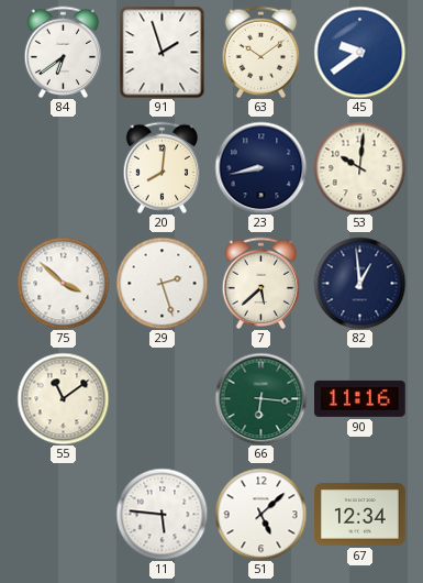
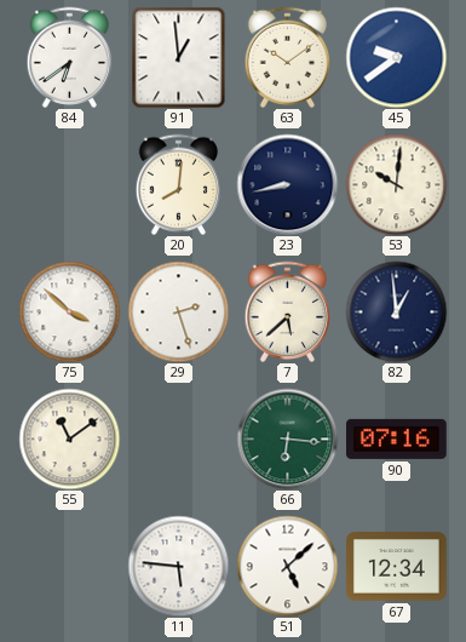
91: 1:57 -> 12:59 (179, 57)
90: 11:16 -> 07:16 (397, 438)
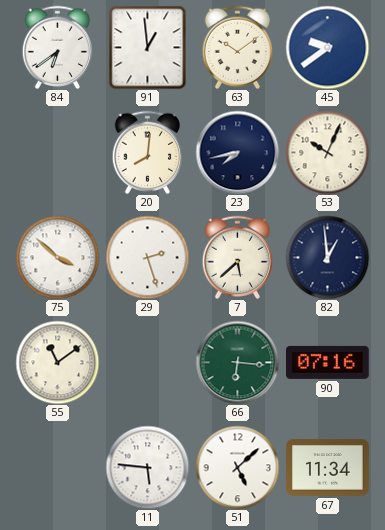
23: 8:43 -> 7:43 (237, 152)
53: 10:01 -> 10:04 (327, 152)
67: 12:34 -> 11:34 (328, 468)
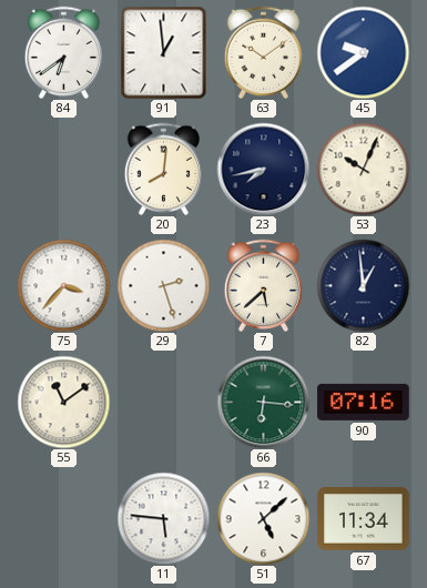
75: 3:52 -> 3:37 (63, 285)
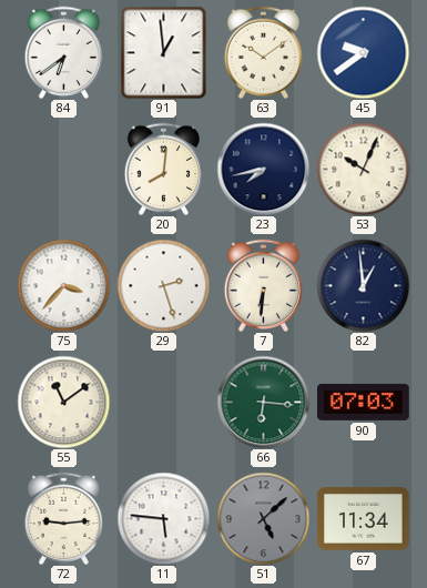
7: 5:38 -> 6:31 (264, 285)
90: 07:16 -> 07:03 (364, 402)
72: none -> 9:14 (64, 518)
51 dial: white -> grey (263, 518)
